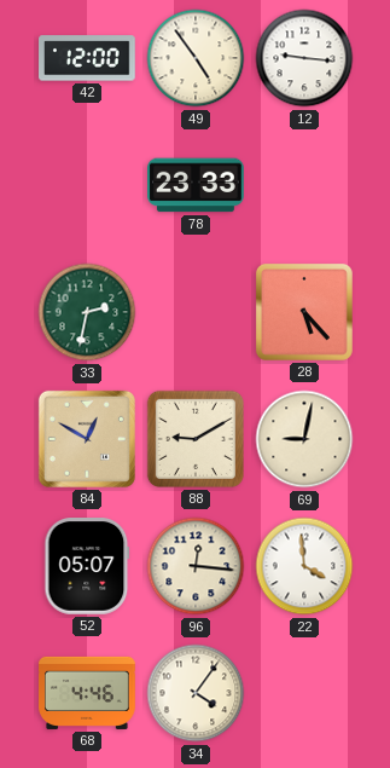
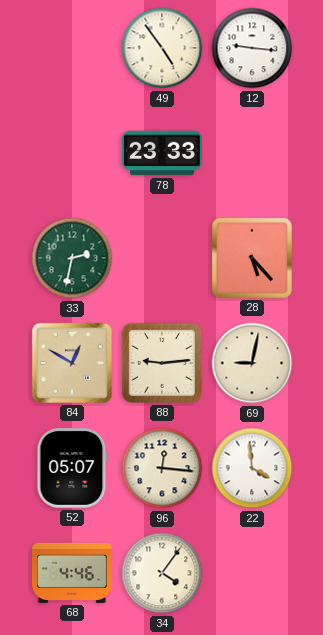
42: 12:00 -> none (88, 58)
88: 9:10 -> 9:14 (162, 363)
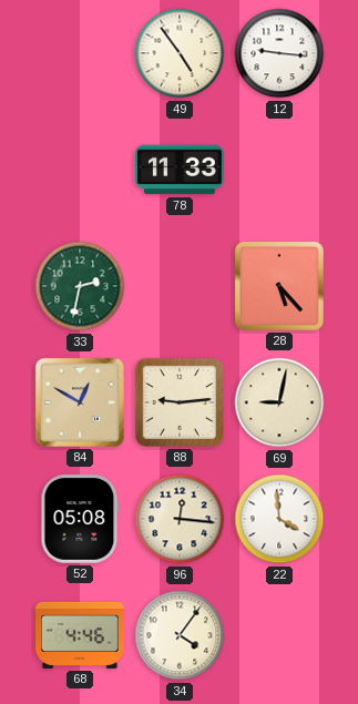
78: 23:33 -> 11:33 (181, 170)
52: 05:07 -> 05:08 (80, 520)
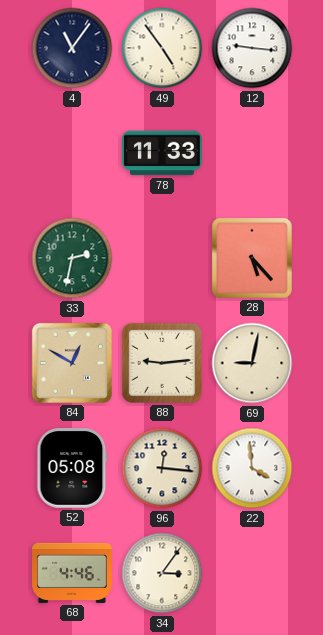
4: none -> 11:06 (72, 48)
34: 4:06 -> 3:06 (162, 573)
